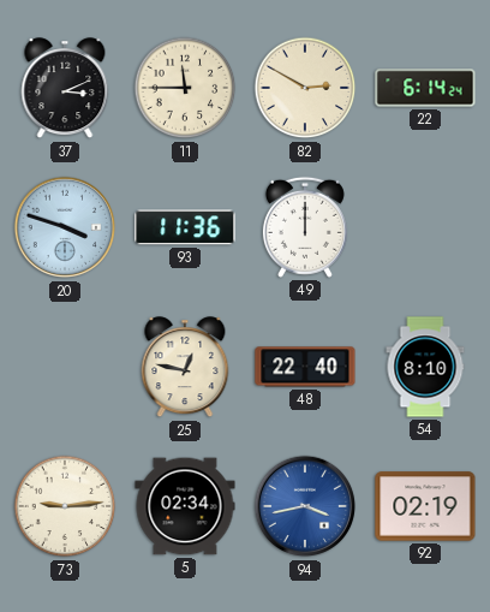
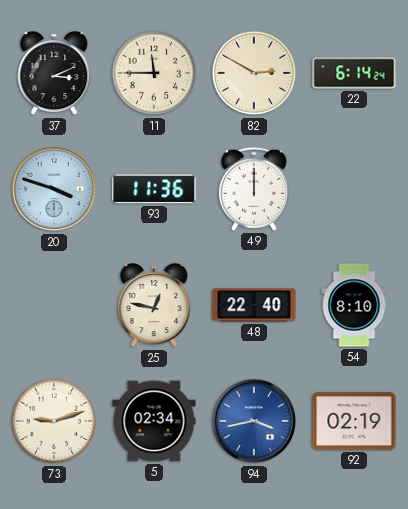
73: 9:14 -> 9:12 (54, 421)
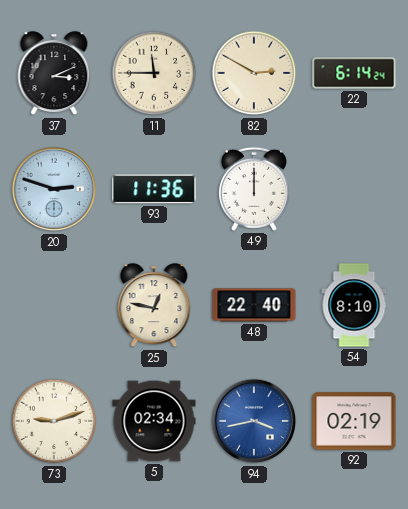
20: 3:48 -> 2:48 (54, 189)
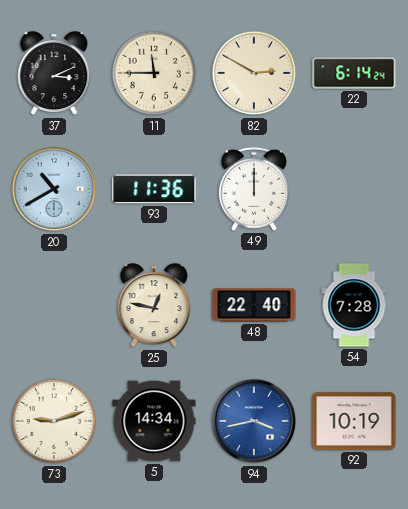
20: 2:48 -> 10:40 (54, 189)
54: 8:10 -> 7:28 (354, 305)
5: 02:34 -> 14:34 (154, 421)
92: 02:19 -> 10:19 (354, 421)
